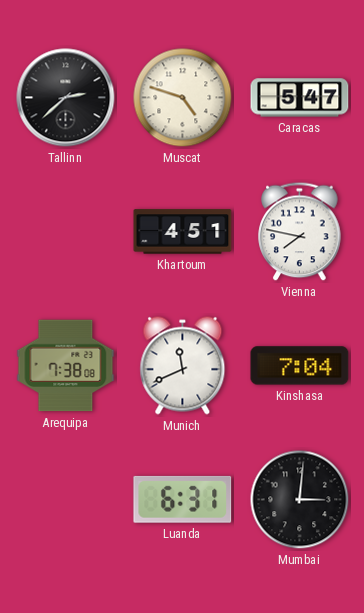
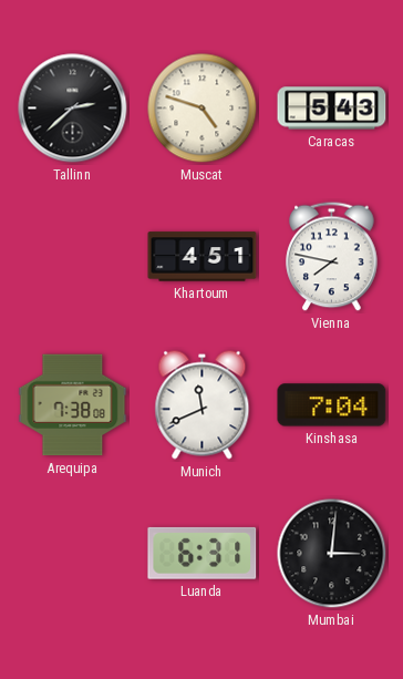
Caracas: 5:47 -> 5:43 (332, 109)
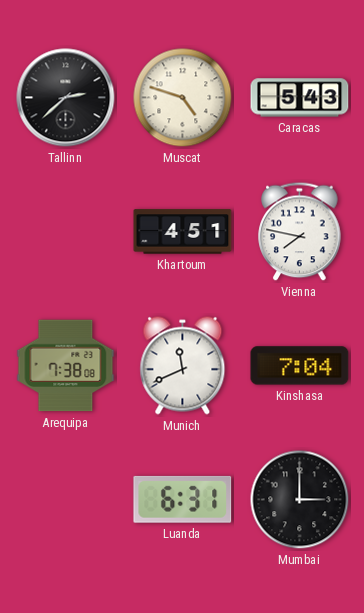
Mumbai: 3:01 -> 3:00 (300, 500)
